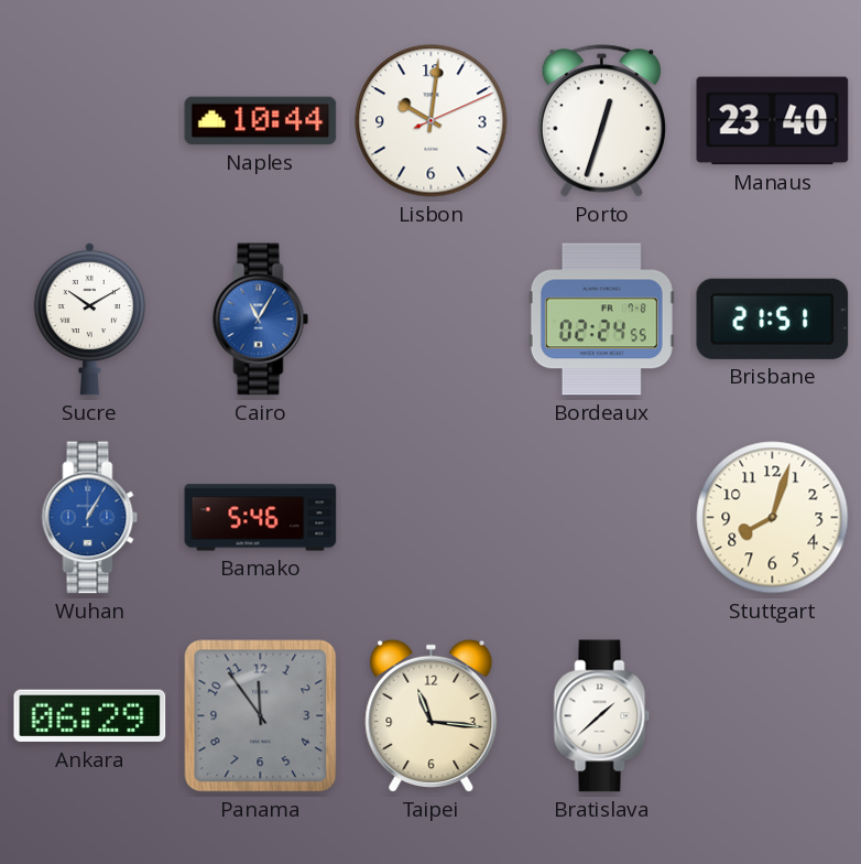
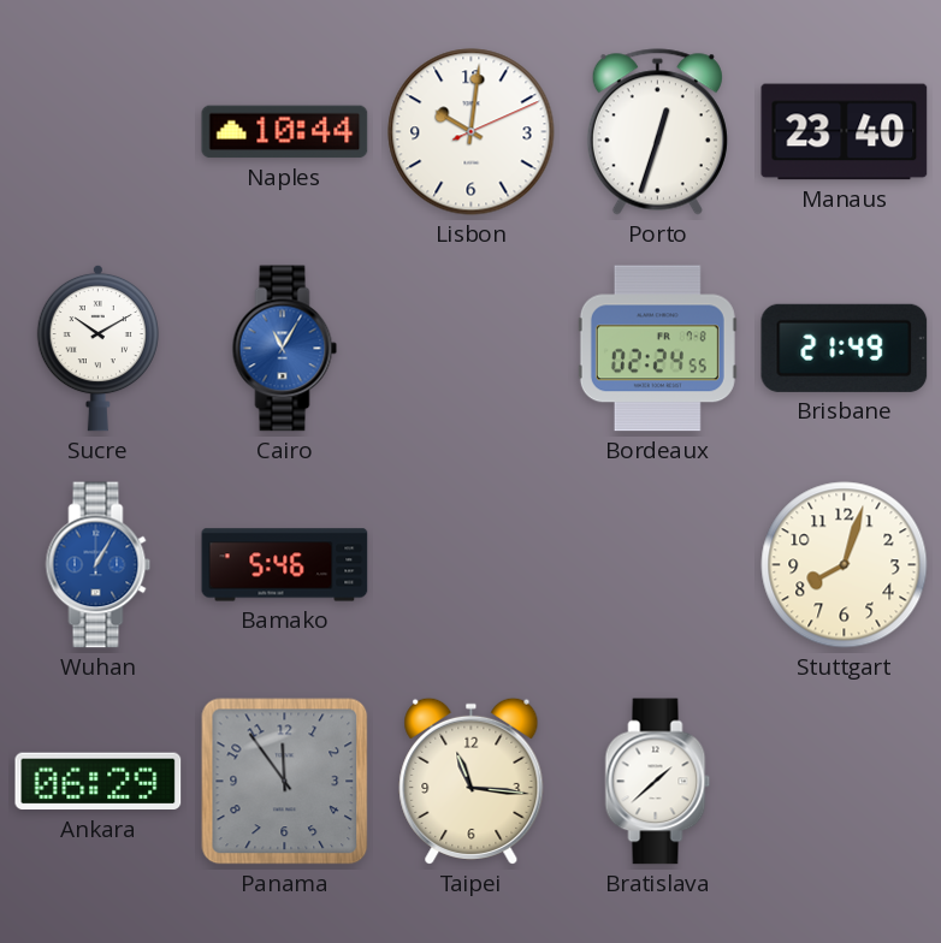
Brisbane: 21:51 -> 21:49 (845, 348)
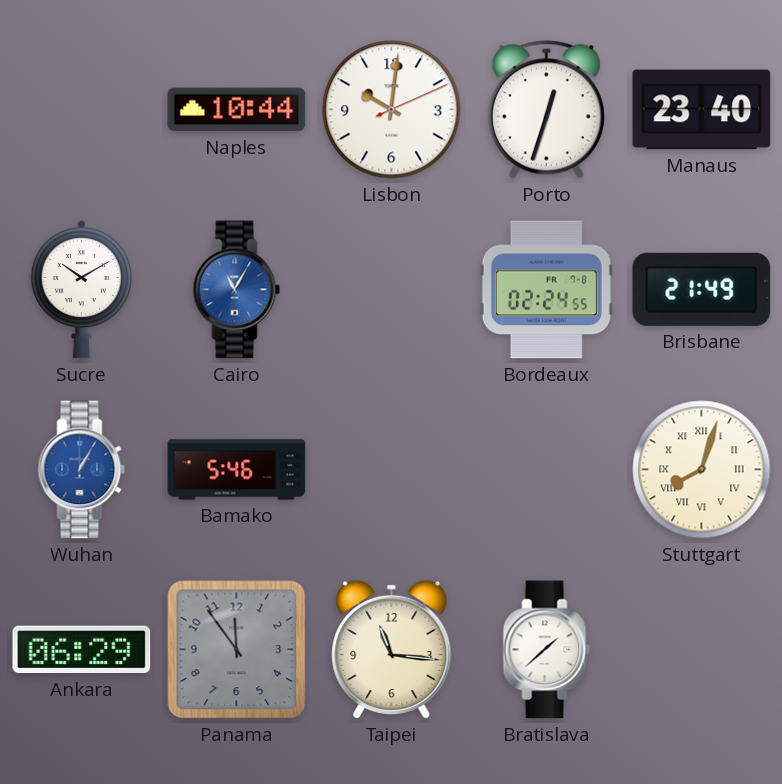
Stuttgart numerals: Arabic -> Roman (702, 470)
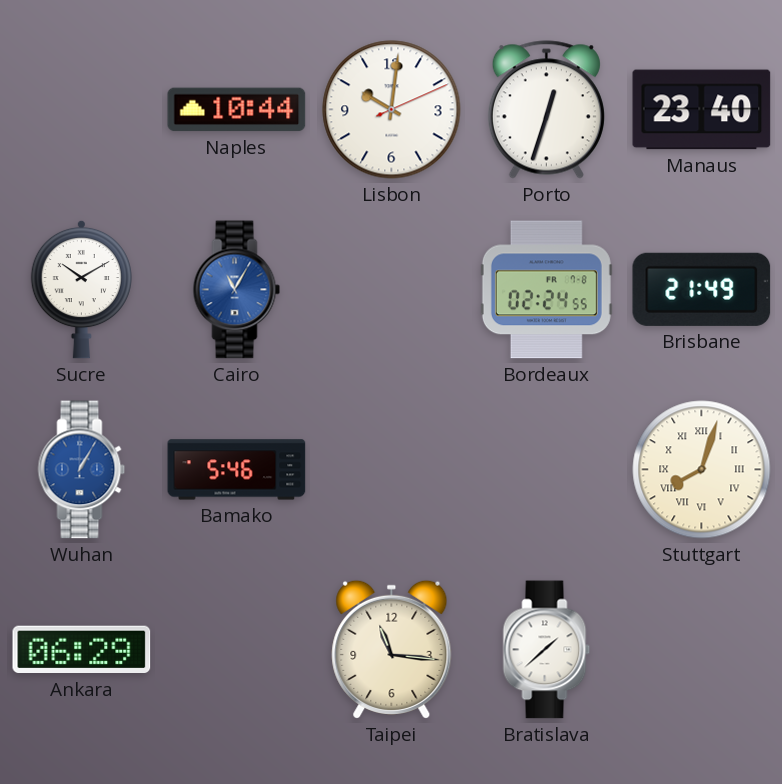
Panama: 11:54 -> none (237, 650)
